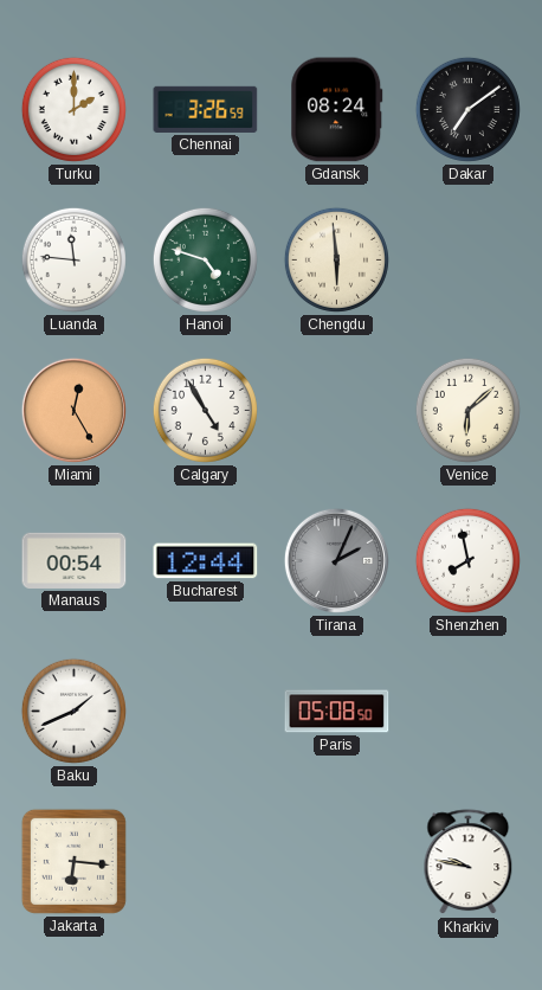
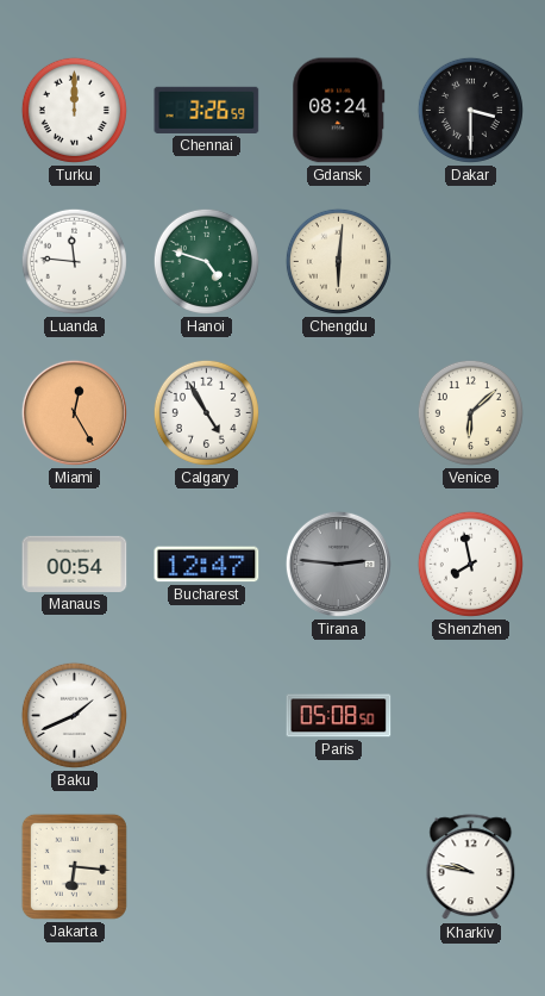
Turku: 2:00 -> 12:00 (74, 110)
Dakar: 7:09 -> 3:30 (470, 110)
Chengdu: 5:59 -> 6:01 (338, 261)
Bucharest: 12:44 -> 12:47 (207, 565)
Tirana: 2:04 -> 2:46 (338, 564)
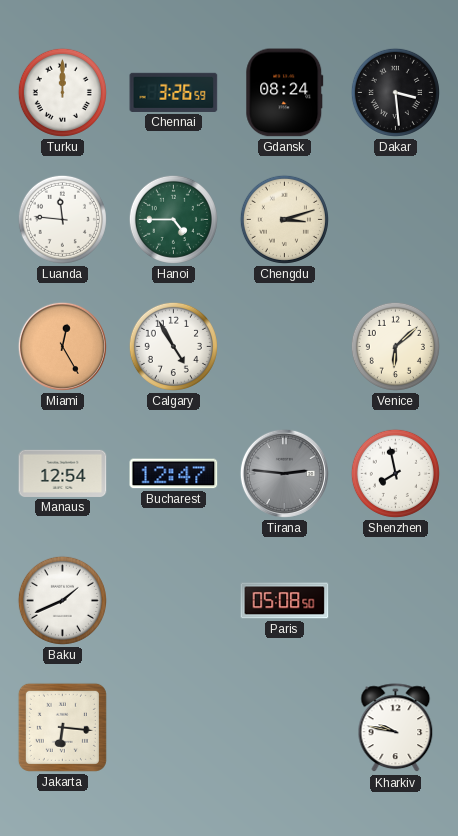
Dakar: 3:30 -> 3:29 (395, 92)
Hanoi: 4:48 -> 4:45 (173, 219)
Chengdu: 6:01 -> 3:12 (284, 219)
Manaus: 00:54 -> 12:54 (63, 473)
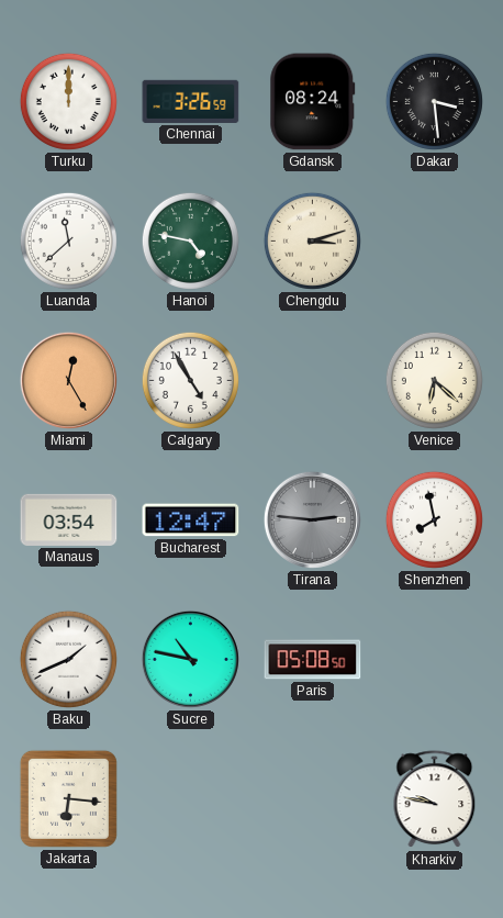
Luanda: 11:46 -> 11:38 (68, 240)
Hanoi: 4:45 -> 4:47 (190, 240)
Venice: 6:08 -> 6:22 (434, 380)
Manaus: 12:54 -> 03:54 (69, 519)
Sucre: none -> 10:47 (190, 659)
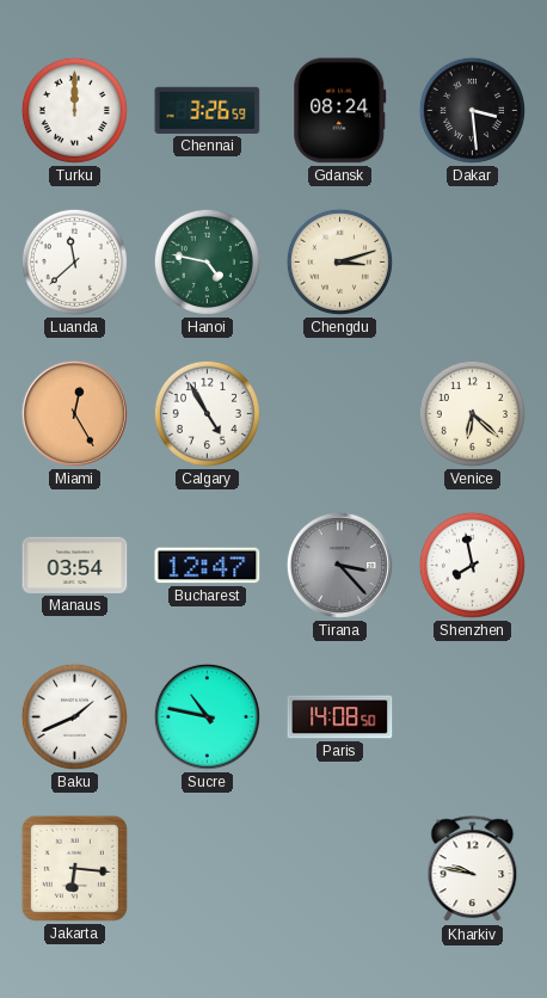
Tirana: 2:46 -> 3:23 (339, 565)
Paris: 05:08 -> 14:08 (340, 717)
